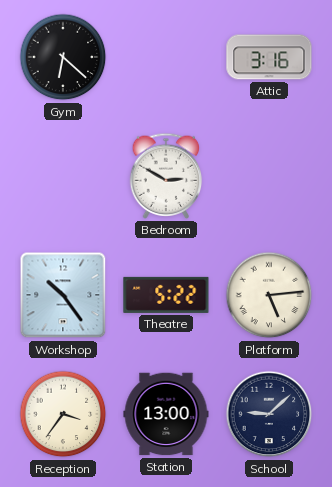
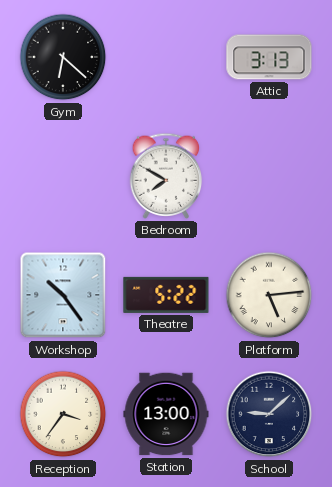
Attic: 3:16 -> 3:13 (269, 57)
Bedroom: 2:50 -> 7:50 (166, 176)
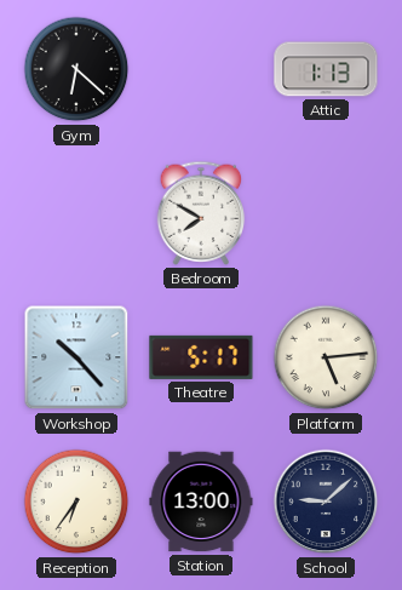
Attic: 3:13 -> 1:13 (326, 69)
Workshop: 10:24 -> 10:23 (76, 357)
Theatre: 5:22 -> 5:17 (201, 357)
Reception: 3:36 -> 6:36 (76, 502)
